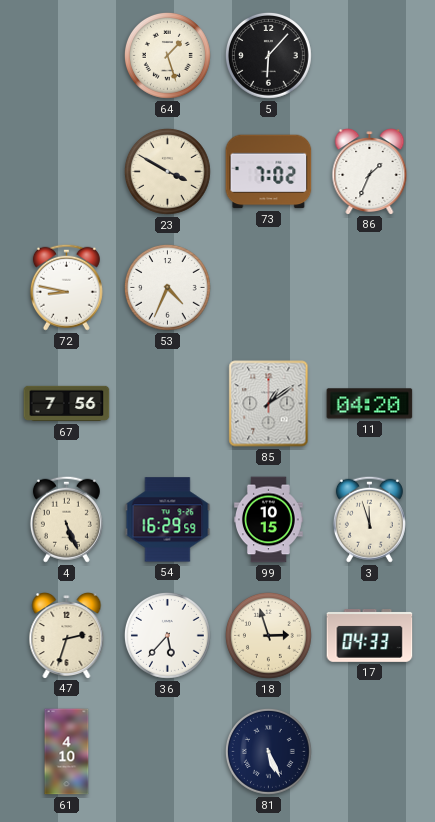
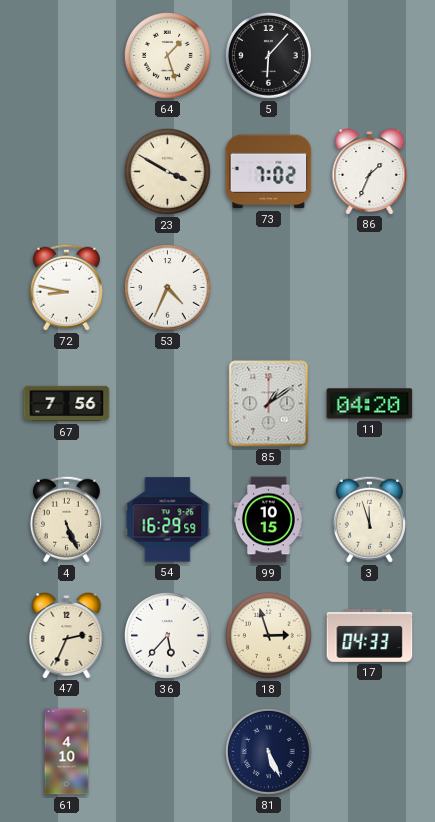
47: 2:33 -> 2:34 (67, 636)
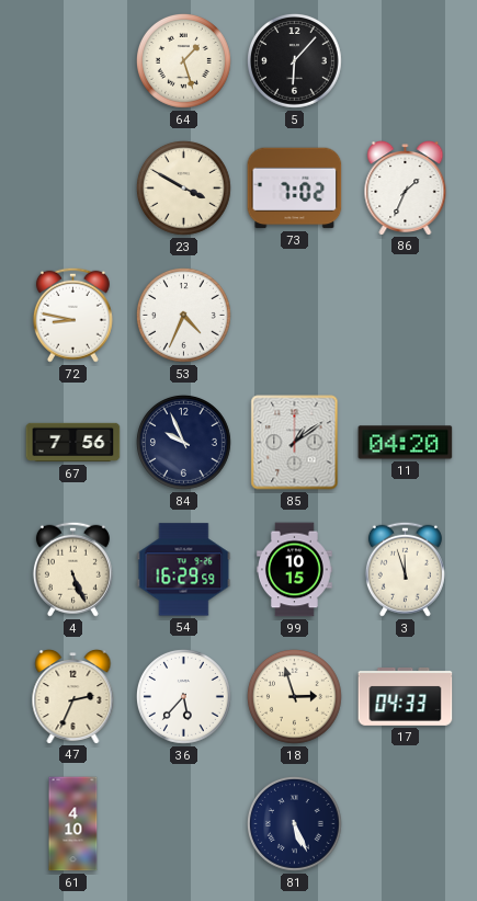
84: none -> 9:56 (183, 442)
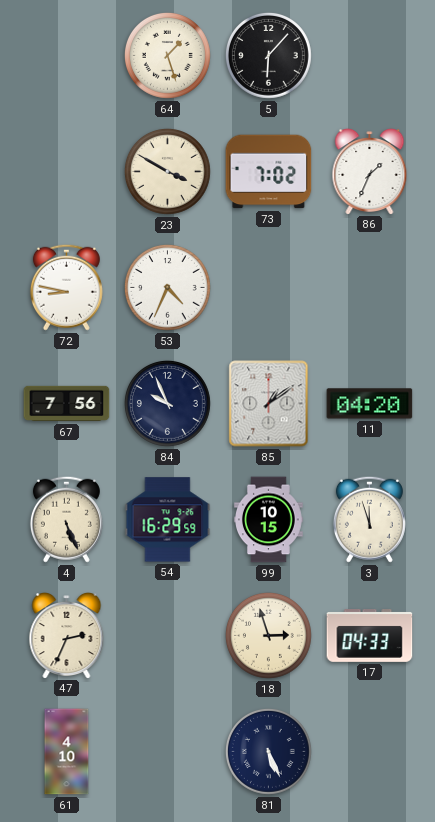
36: 5:37 -> none (183, 696)
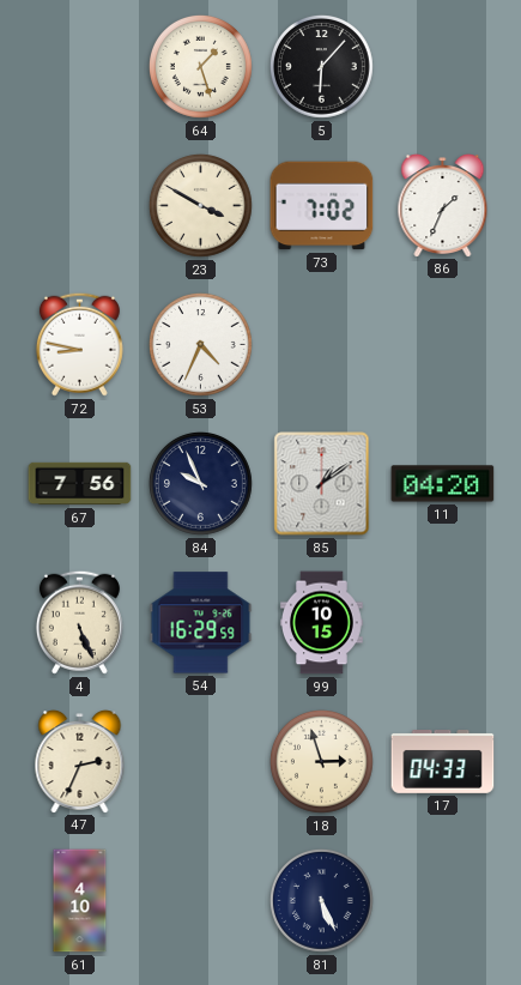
3: 11:57 -> none (369, 519)
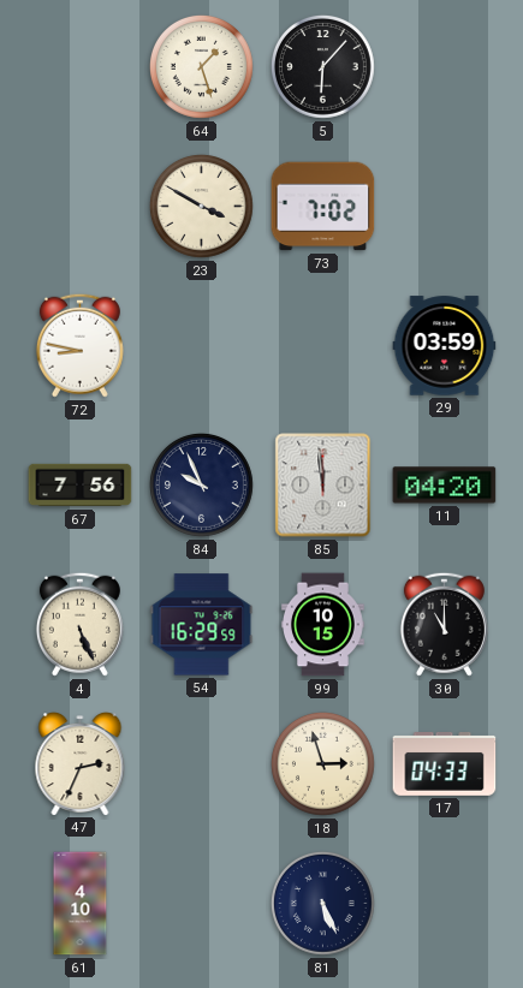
86: 1:34 -> none (443, 206)
53: 4:34 -> none (200, 344)
29: none -> 03:59 (445, 346)
85: 1:09 -> 11:59 (323, 486)
30: none -> 11:00 (444, 624)
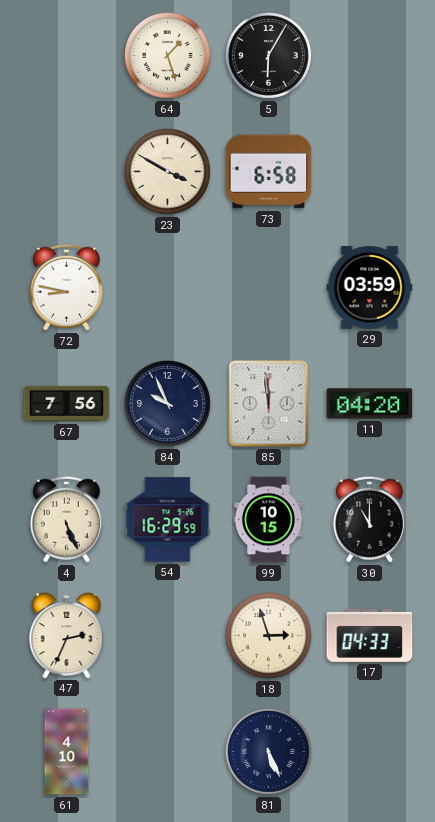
5: 6:07 -> 6:05 (268, 55)
73: 7:02 -> 6:58 (269, 172)
